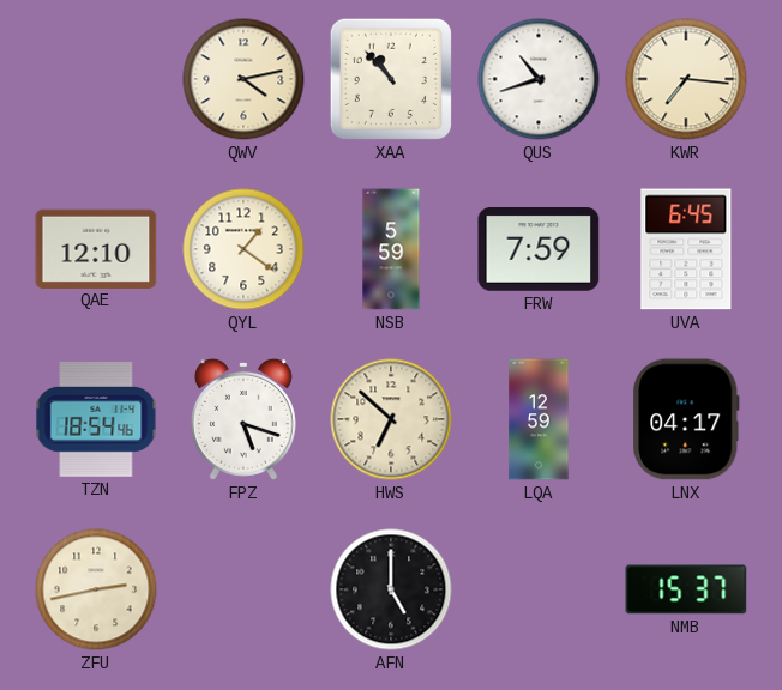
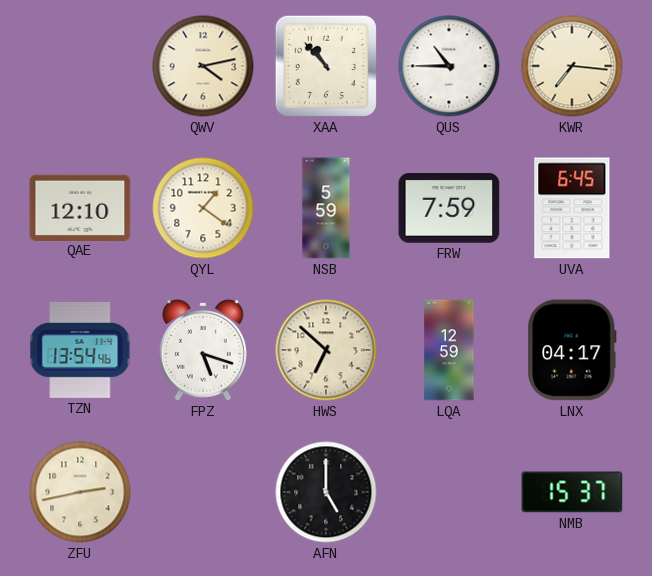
QUS: 10:42 -> 10:45 (449, 66)
TZN: 18:54 -> 13:54 (80, 350)
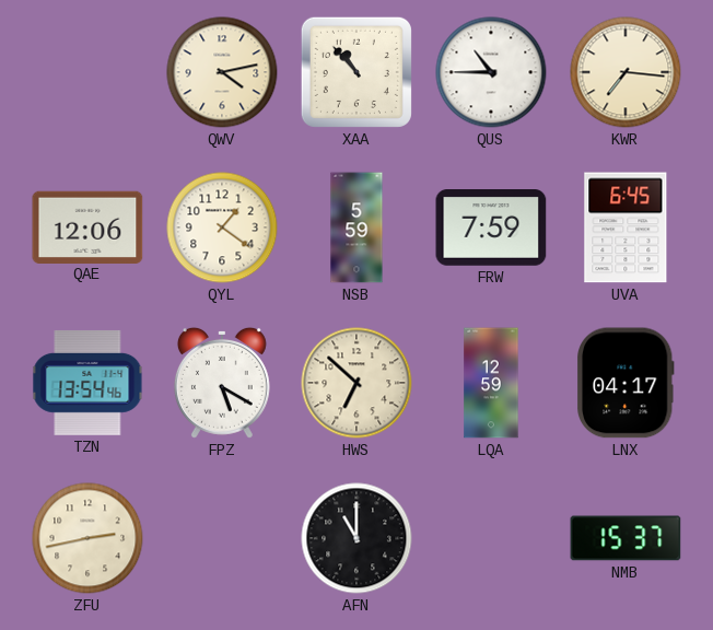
QAE: 12:10 -> 12:06 (87, 226)
FPZ: 5:18 -> 5:20 (222, 383)
AFN: 5:00 -> 11:00 (356, 538)
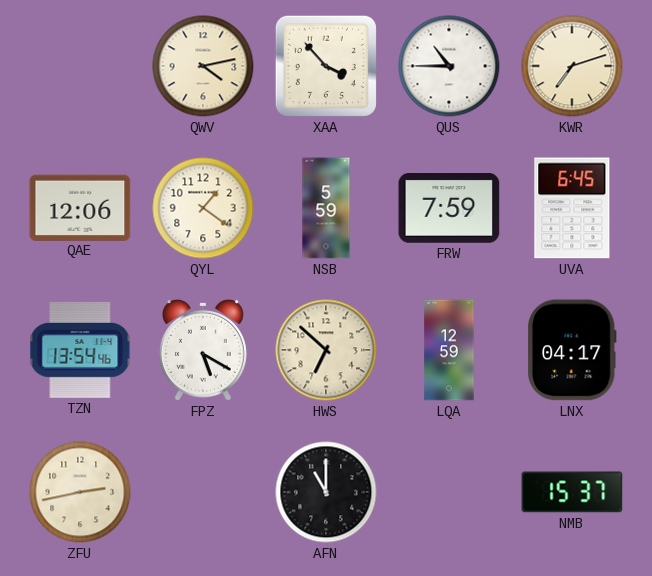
XAA: 10:53 -> 3:53 (326, 66)
KWR: 7:16 -> 7:12 (572, 66)
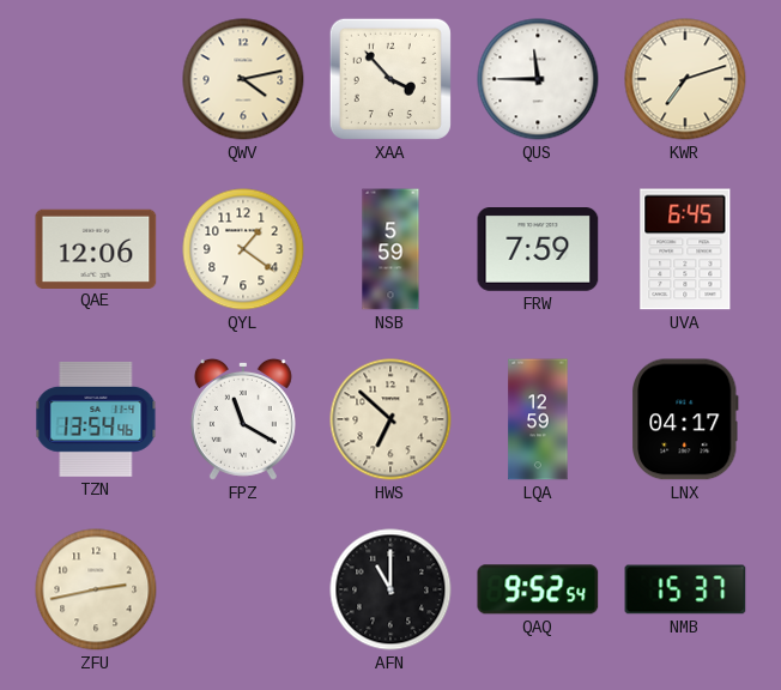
QUS: 10:45 -> 11:45 (538, 79)
FPZ: 5:20 -> 11:20 (243, 419)
QAQ: none -> 9:52 (538, 589)
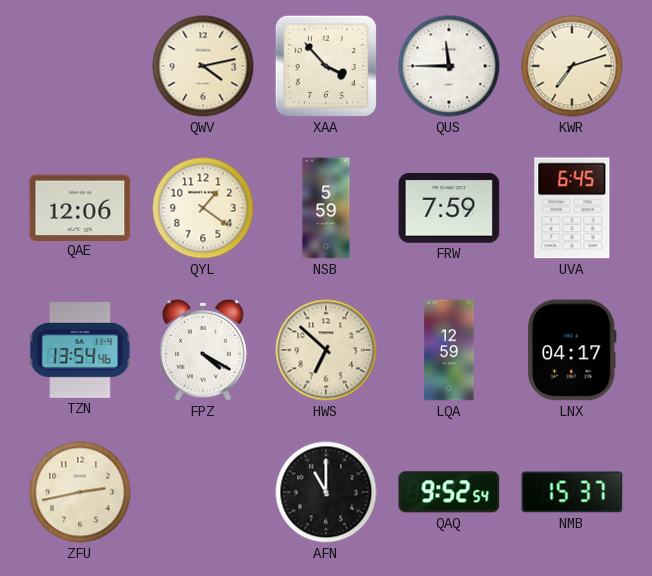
FPZ: 11:20 -> 4:20 (203, 350)
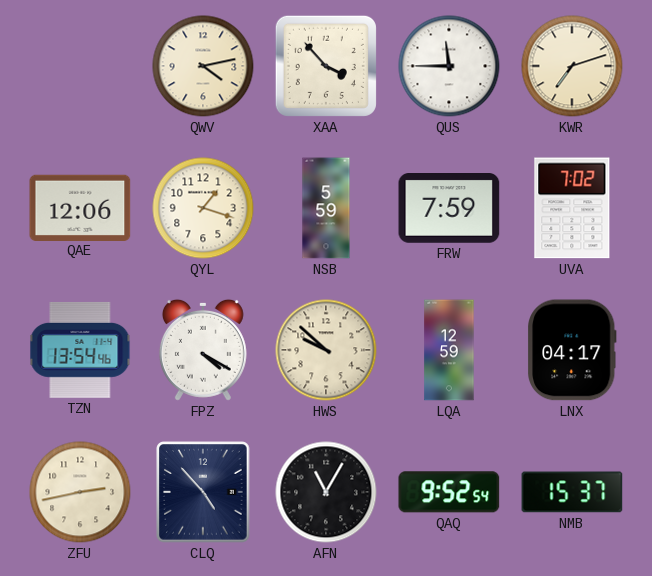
QYL: 1:21 -> 1:18 (203, 208)
UVA: 6:45 -> 7:02 (572, 208)
HWS: 6:52 -> 9:52 (326, 350)
CLQ: none -> 4:53 (203, 492)
AFN: 11:00 -> 11:05 (326, 492)
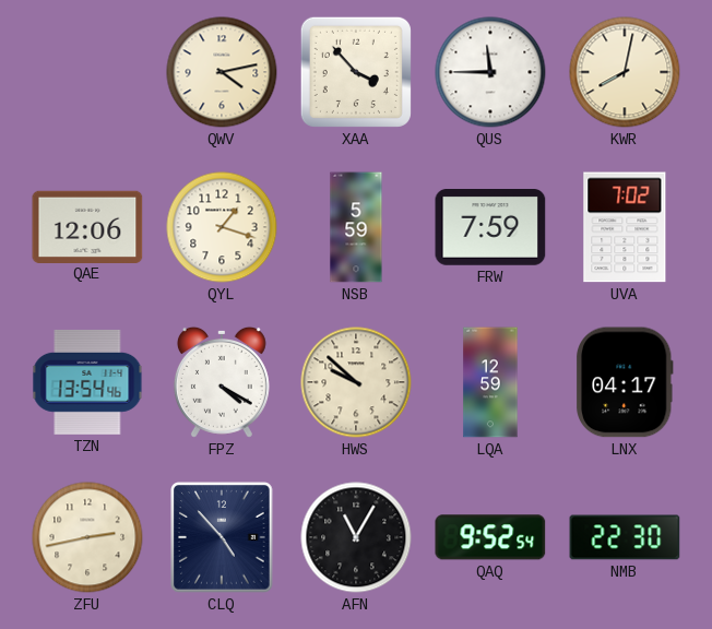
KWR: 7:12 -> 8:02 (625, 72)
NMB: 15:37 -> 22:30 (625, 537)
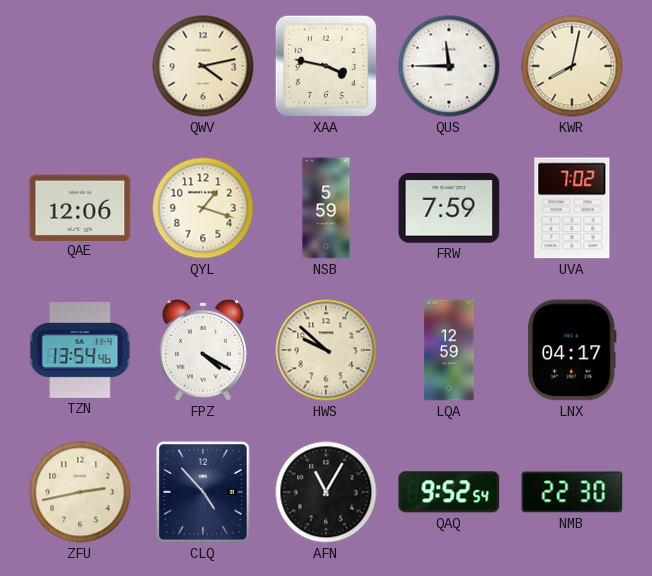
XAA: 3:53 -> 3:47 (326, 66)
